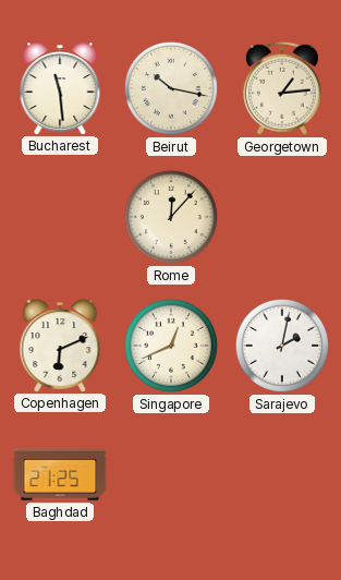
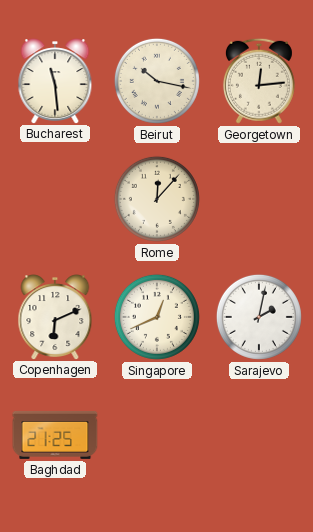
Georgetown: 1:14 -> 12:14 (259, 81)
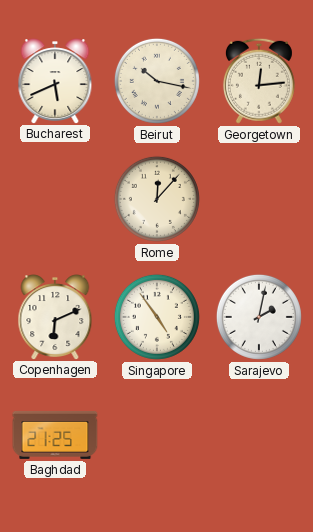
Bucharest: 11:29 -> 5:41 (55, 81)
Singapore: 12:41 -> 4:54 (157, 317)
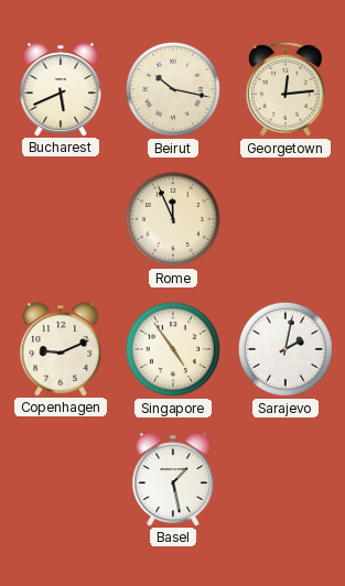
Rome: 12:07 -> 11:56 (173, 219)
Copenhagen: 6:11 -> 9:11 (61, 349)
Baghdad: 21:25 -> none (55, 435)
Basel: none -> 1:28 (173, 479)
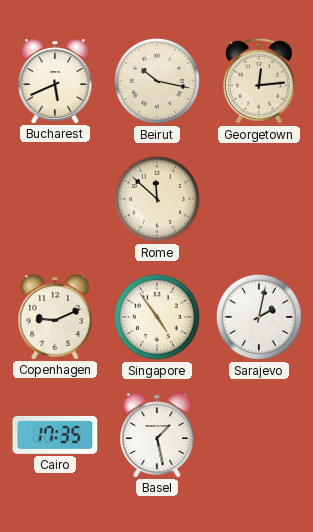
Rome: 11:56 -> 11:52 (157, 199)
Cairo: none -> 17:35 (55, 435)
